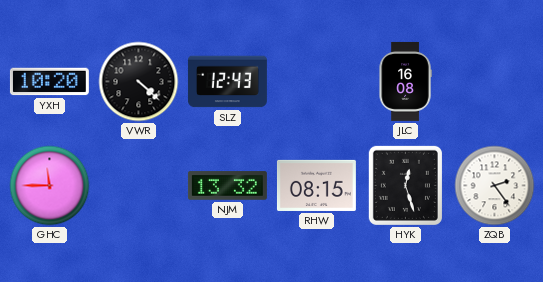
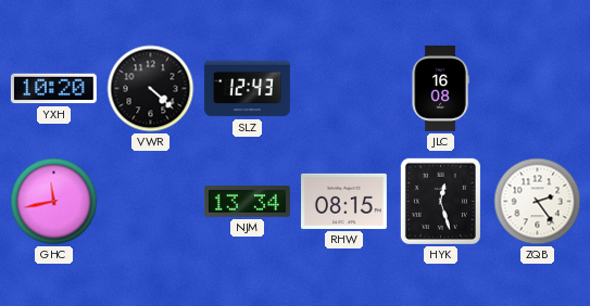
GHC: 11:45 -> 11:43 (54, 202)
NJM: 13:32 -> 13:34 (247, 202)
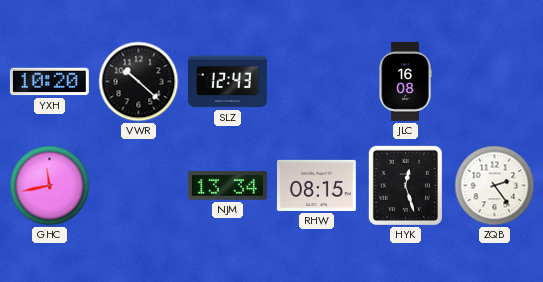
VWR: 4:22 -> 10:22 (139, 82)
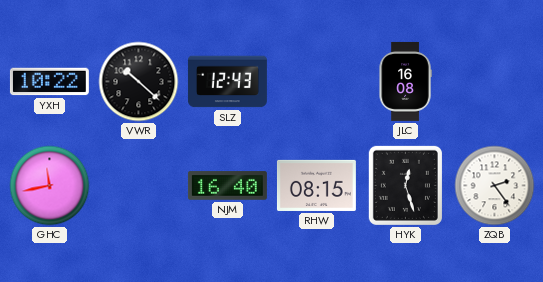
YXH: 10:20 -> 10:22 (49, 82)
NJM: 13:34 -> 16:40 (227, 186)
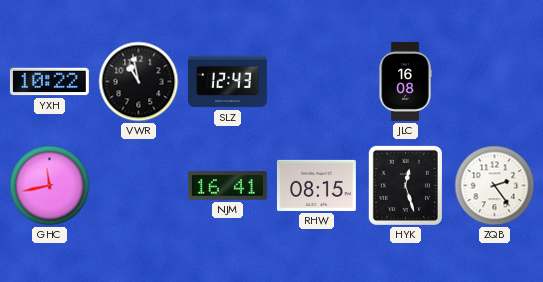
VWR: 10:22 -> 10:58 (139, 82)
NJM: 16:40 -> 16:41 (227, 186)
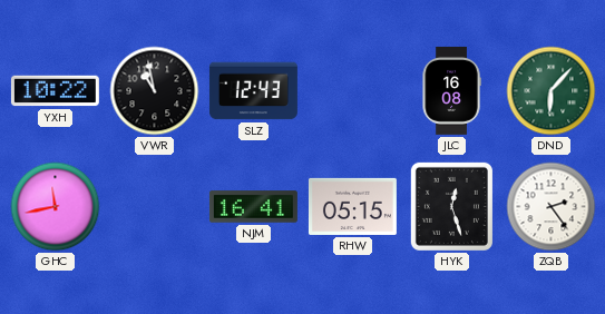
DND: none -> 6:07 (552, 91)
RHW: 08:15 -> 05:15 (352, 206)
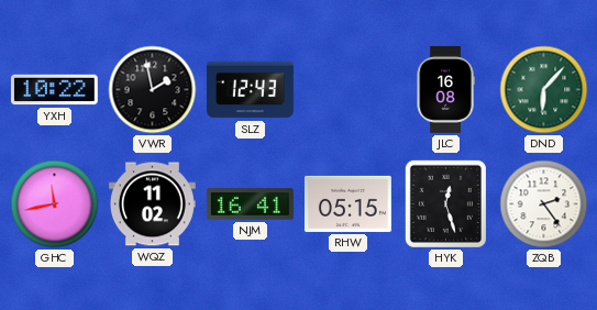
VWR: 10:58 -> 1:58 (153, 90)
WQZ: none -> 11:02 (152, 204)
